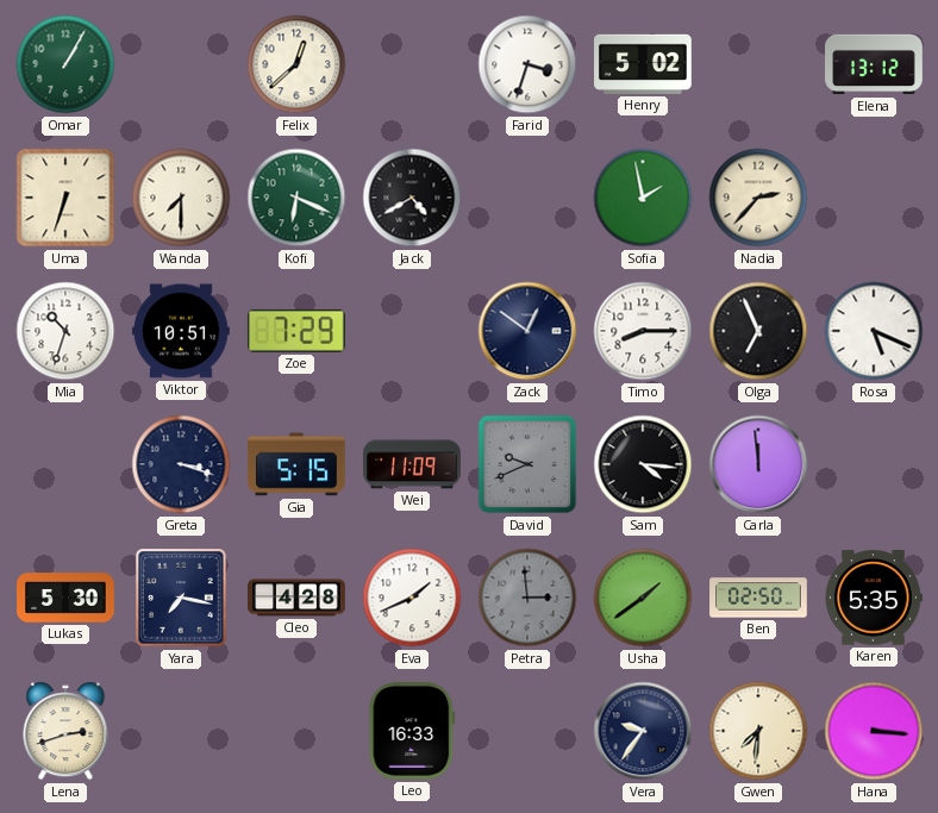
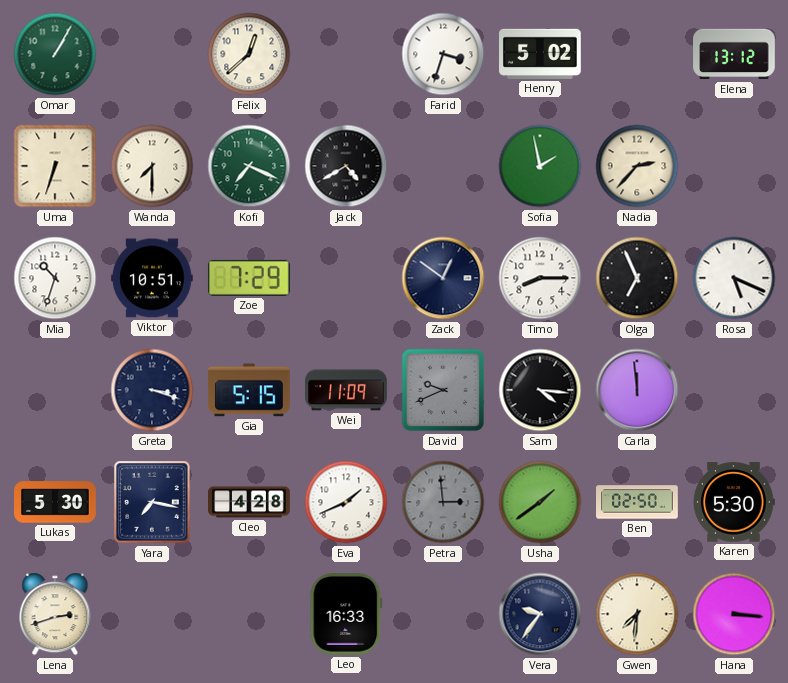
Kofi: 6:19 -> 7:19 (249, 166)
Karen: 5:35 -> 5:30 (734, 502)
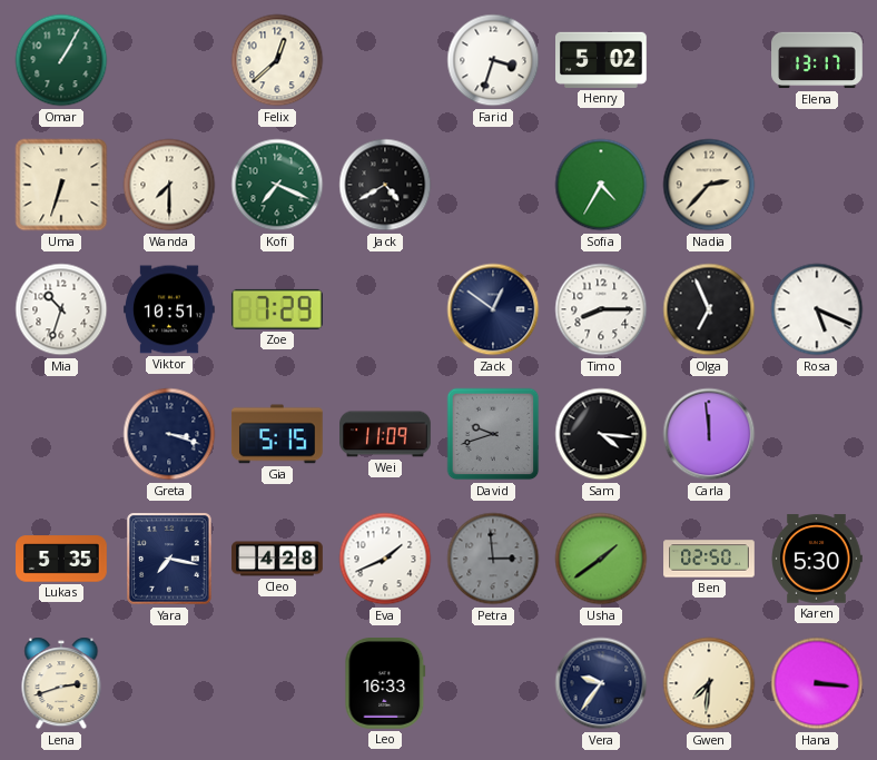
Elena: 13:12 -> 13:17 (817, 60)
Sofia: 1:58 -> 4:35 (601, 185)
David: 9:41 -> 9:42 (493, 434)
Lukas: 5:30 -> 5:35 (61, 559)
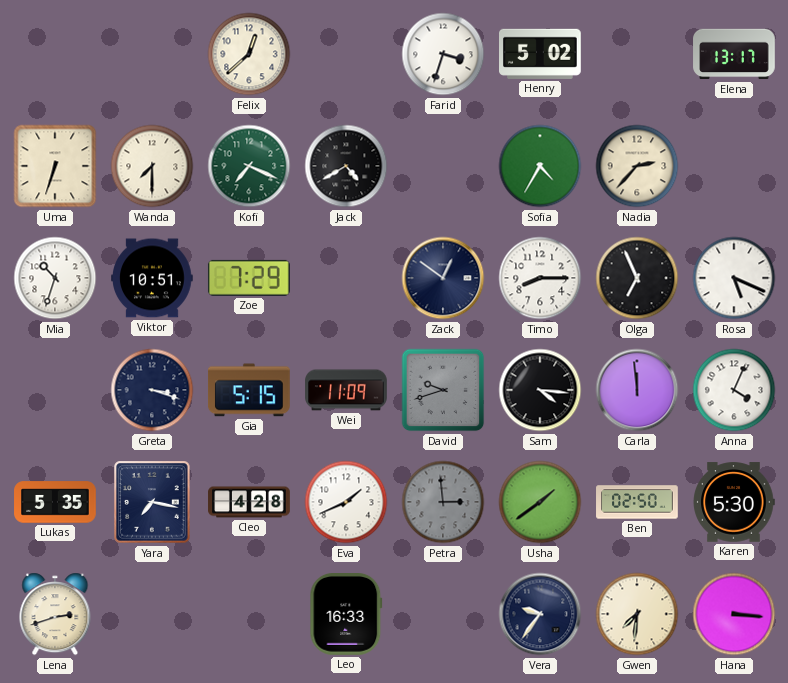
Omar: 1:05 -> none (61, 60)
Anna: none -> 4:04 (734, 390)
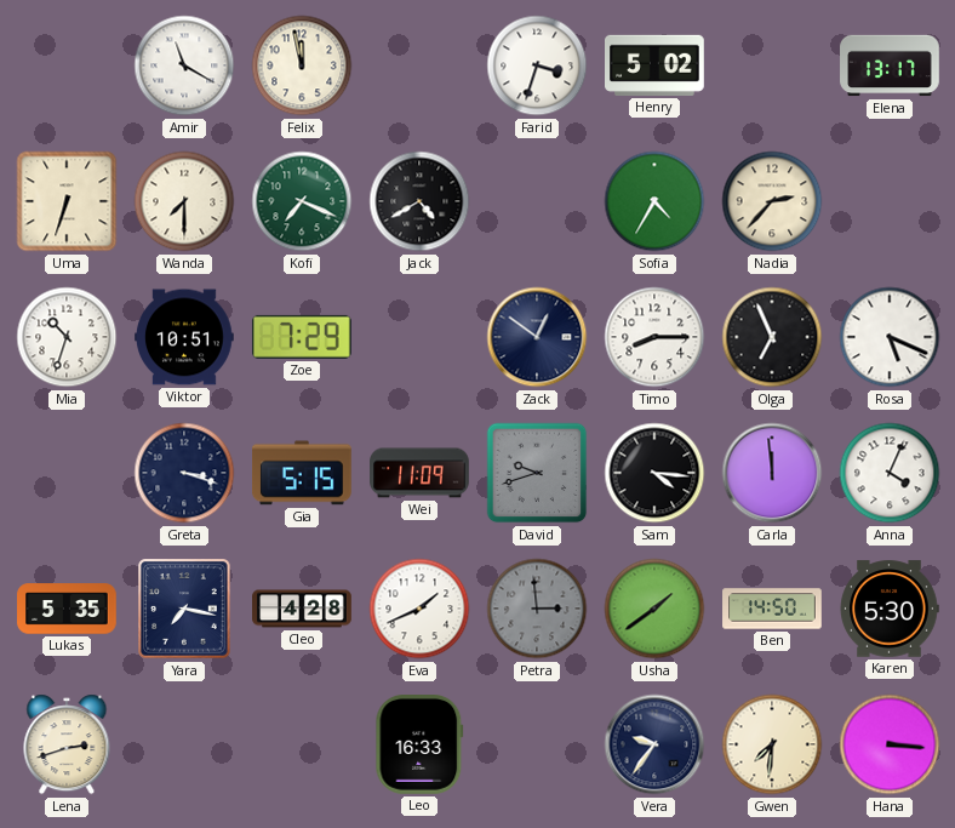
Amir: none -> 11:20 (184, 65)
Felix: 12:38 -> 11:58 (302, 65)
Ben: 02:50 -> 14:50 (772, 609)
